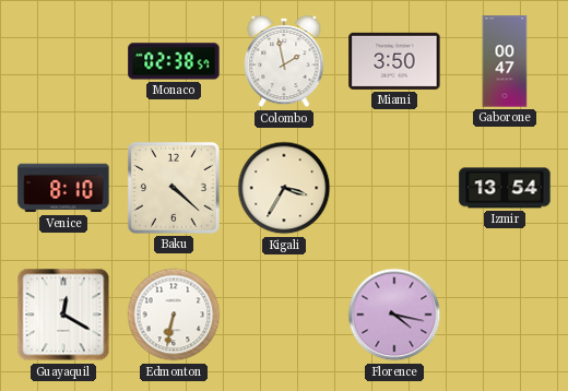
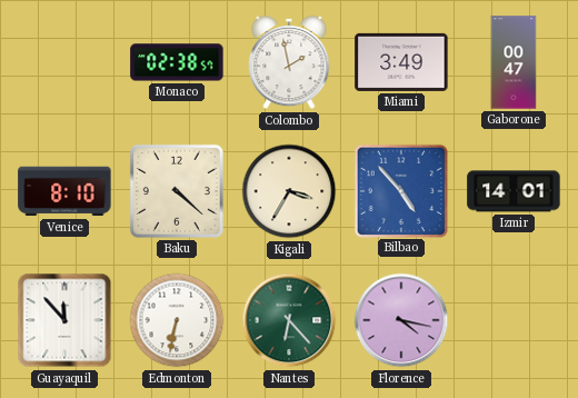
Miami: 3:50 -> 3:49 (401, 62)
Bilbao: none -> 4:53 (400, 190)
Izmir: 13:54 -> 14:01 (514, 191)
Guayaquil: 12:20 -> 11:53 (64, 320)
Nantes: none -> 6:23 (289, 320)
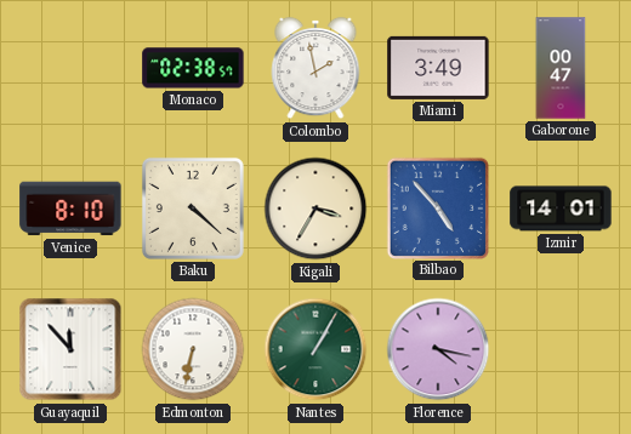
Nantes: 6:23 -> 1:05 (315, 349)
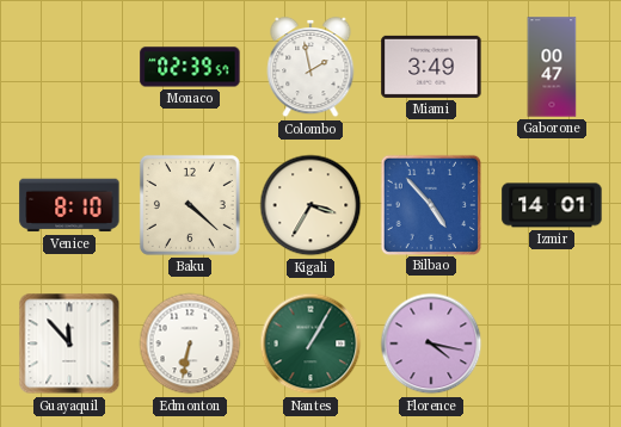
Monaco: 02:38 -> 02:39 (190, 67)
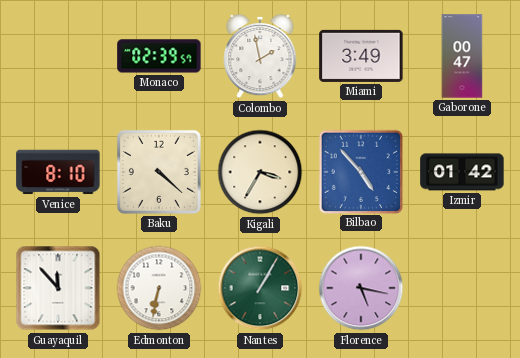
Izmir: 14:01 -> 01:42 (462, 172)
Florence: 4:17 -> 5:17 (361, 288)
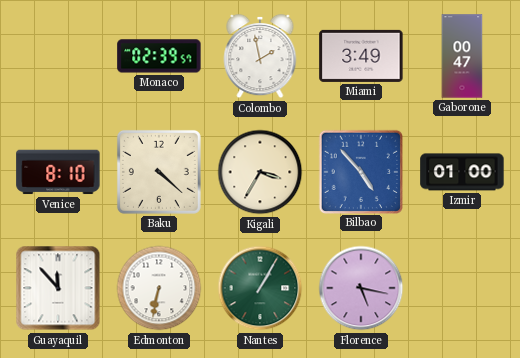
Izmir: 01:42 -> 01:00 (462, 172)
